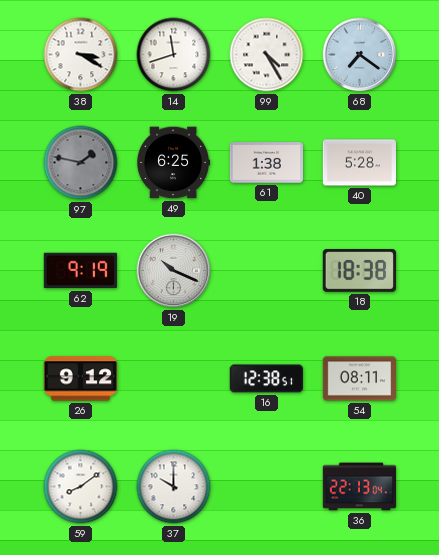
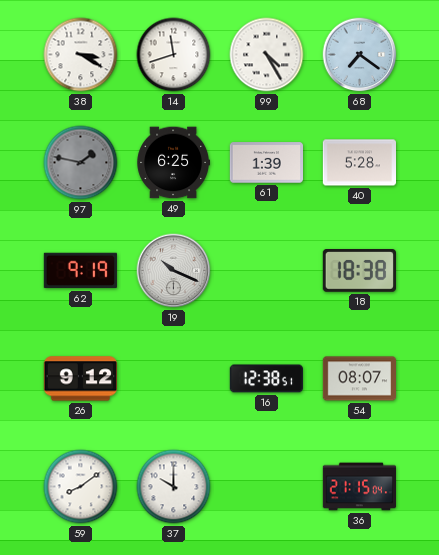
61: 1:38 -> 1:39 (266, 163)
54: 08:11 -> 08:07 (359, 379)
36: 22:13 -> 21:15 (360, 487)
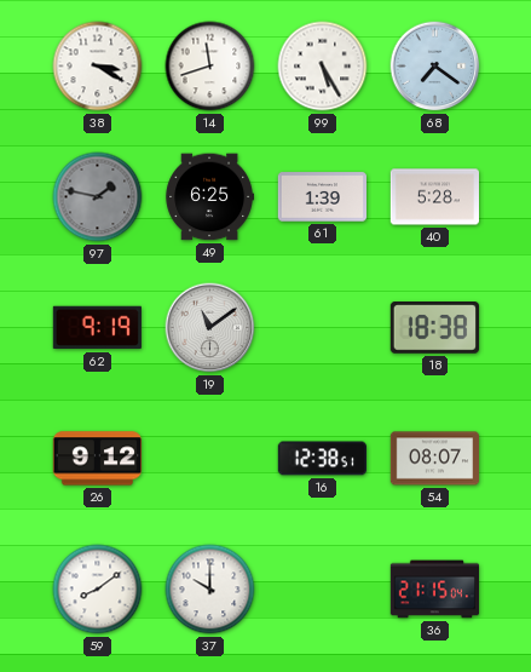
99: 4:25 -> 5:25 (323, 67)
19: 10:19 -> 11:09 (210, 328)
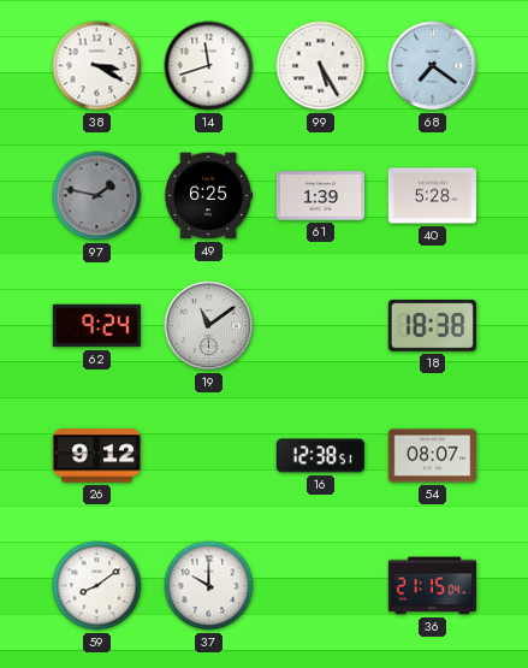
62: 9:19 -> 9:24 (96, 326)
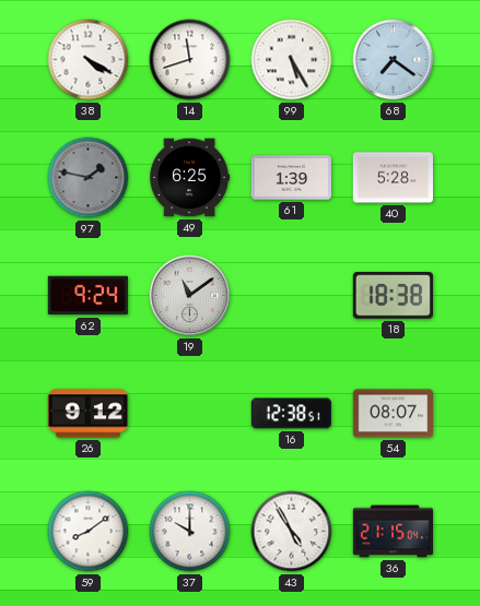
38: 3:20 -> 4:20 (89, 60)
43: none -> 4:55 (292, 532)
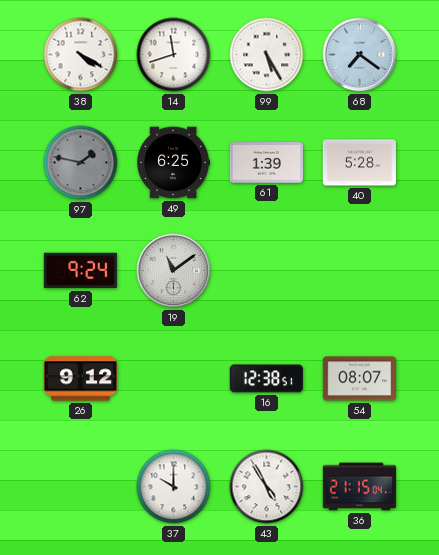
18: 18:38 -> none (393, 296)
59: 8:09 -> none (89, 532)
